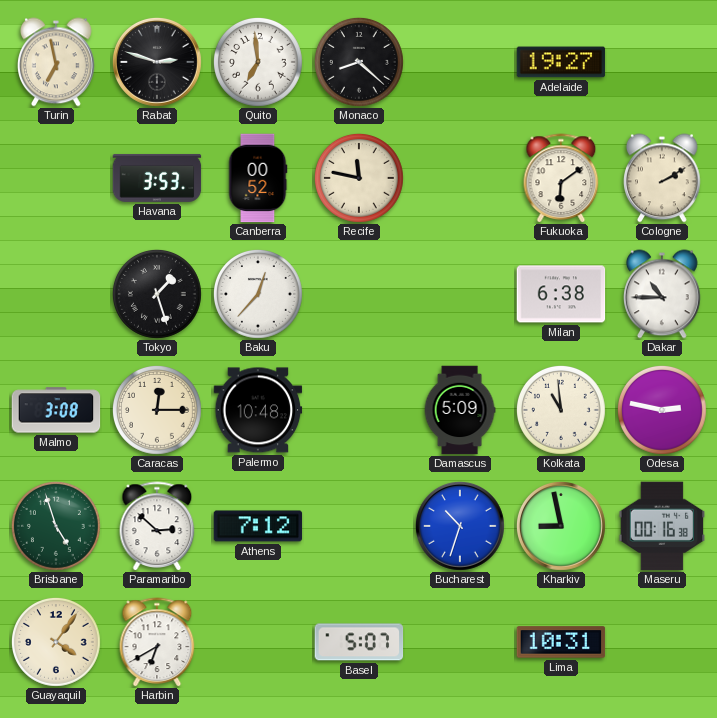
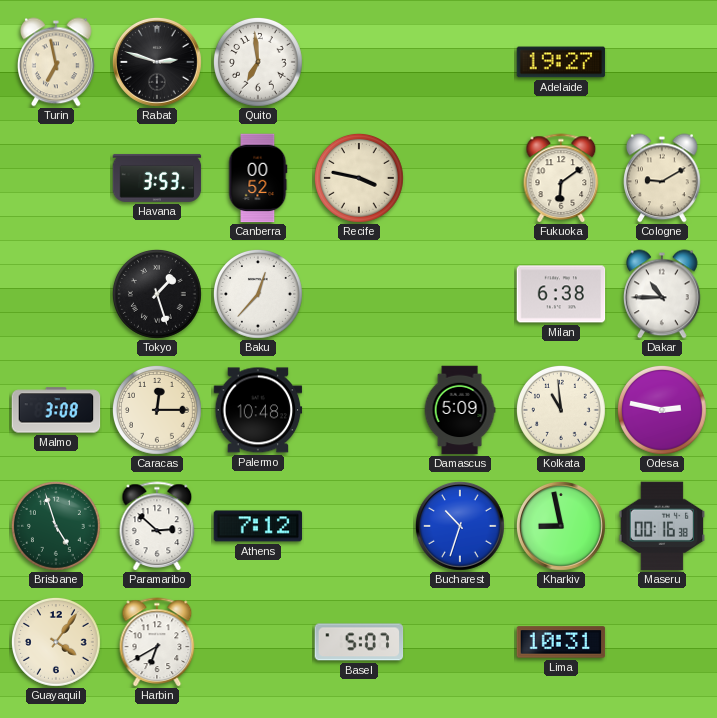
Monaco: 8:22 -> none (359, 62)
Recife: 11:47 -> 3:47 (359, 178)
Cologne: 2:10 -> 9:10 (663, 178)
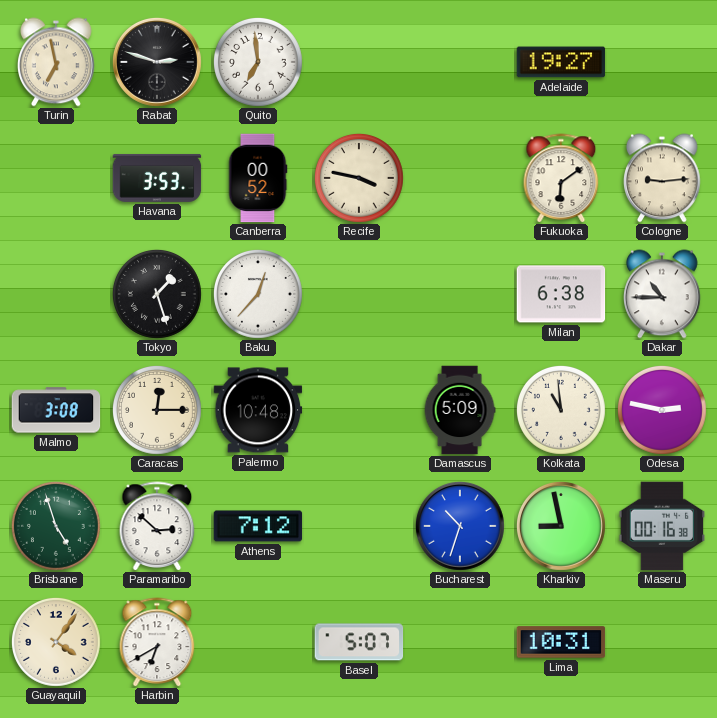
Cologne: 9:10 -> 9:14 (663, 178)
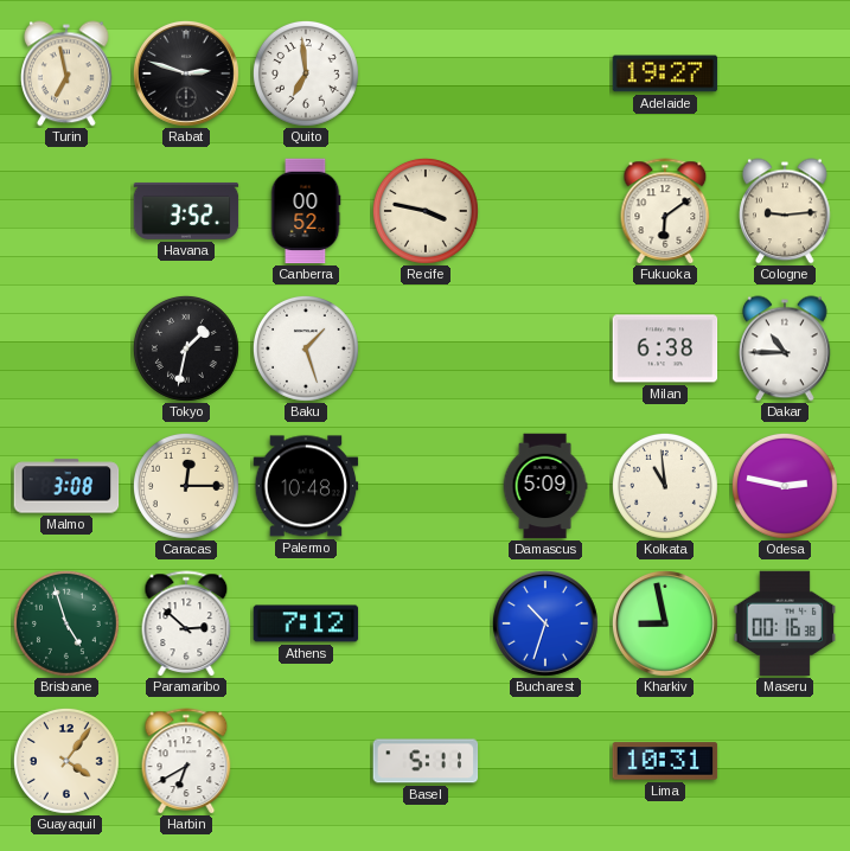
Havana: 3:53 -> 3:52 (186, 211)
Tokyo: 1:27 -> 1:32 (186, 348)
Baku: 12:37 -> 1:27 (306, 348)
Basel: 5:07 -> 5:11 (426, 761)
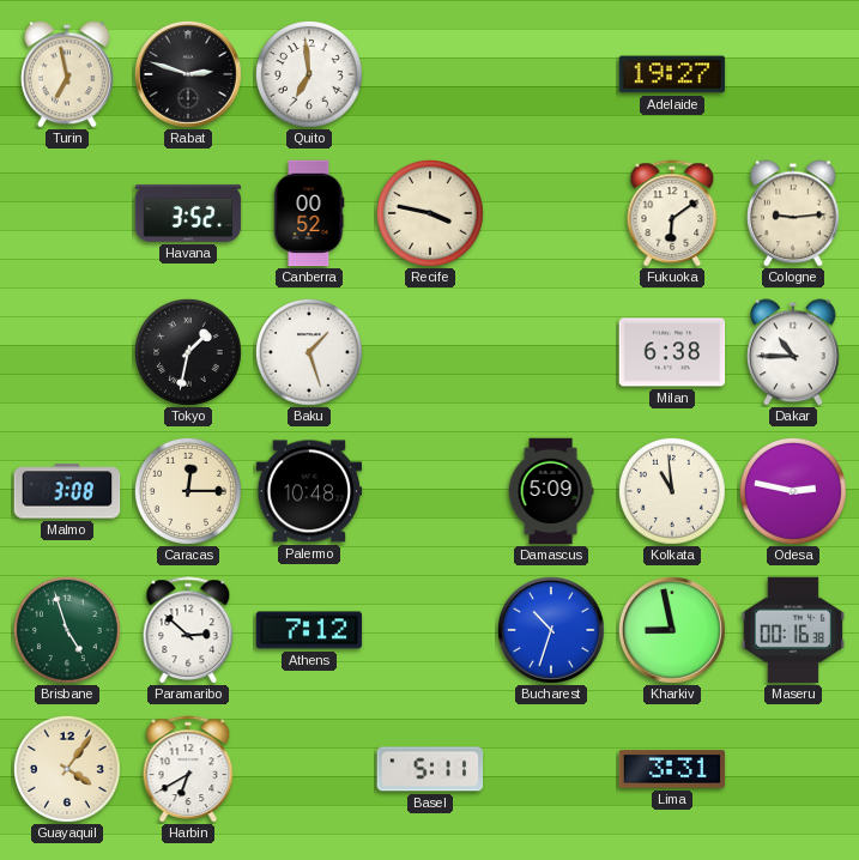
Lima: 10:31 -> 3:31 (672, 769)
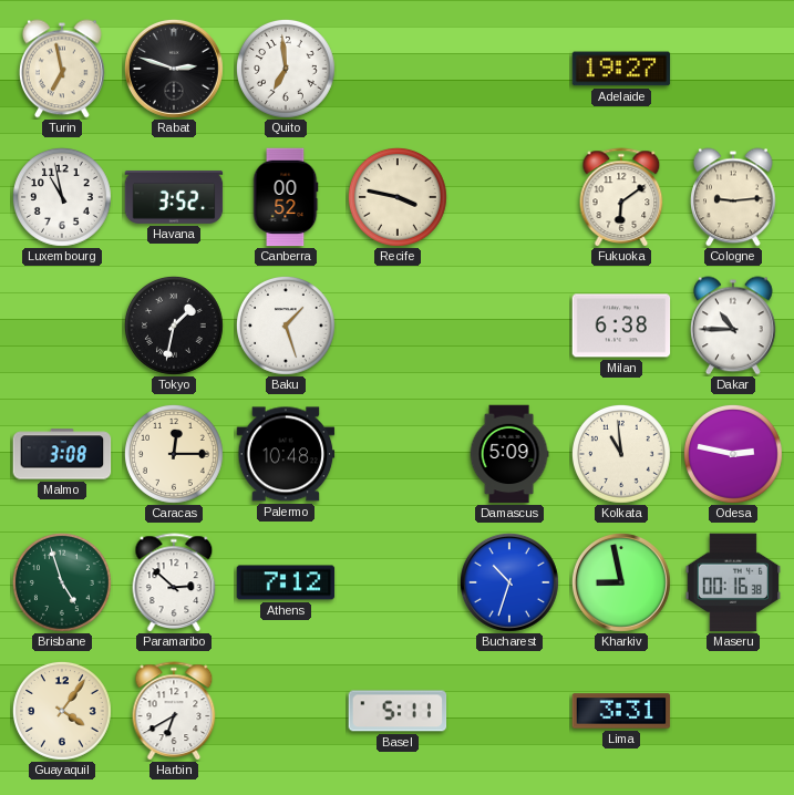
Luxembourg: none -> 10:58 (62, 197)
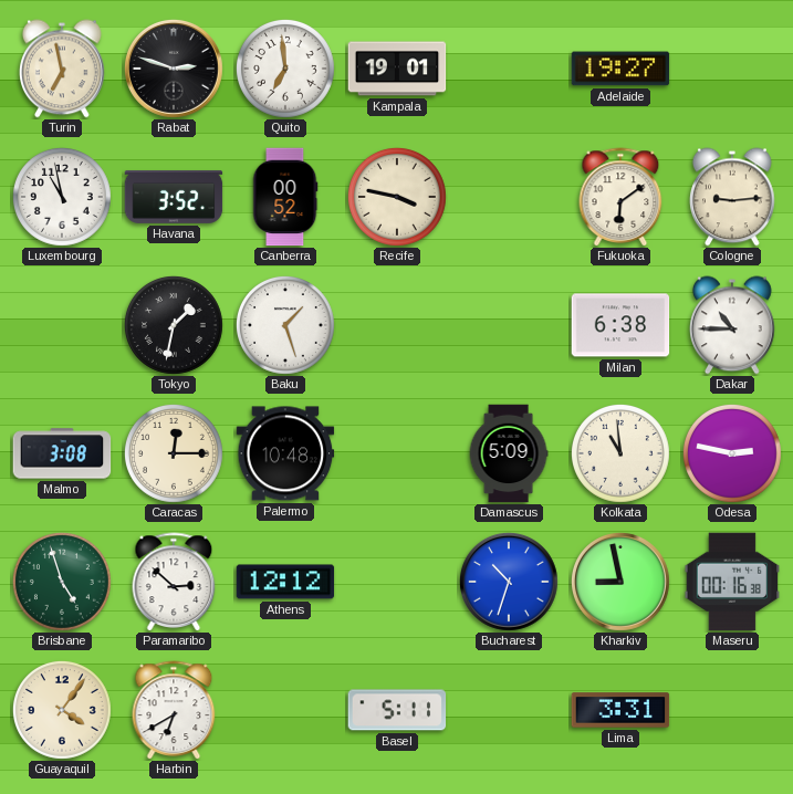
Kampala: none -> 19:01 (397, 69)
Athens: 7:12 -> 12:12 (285, 582)
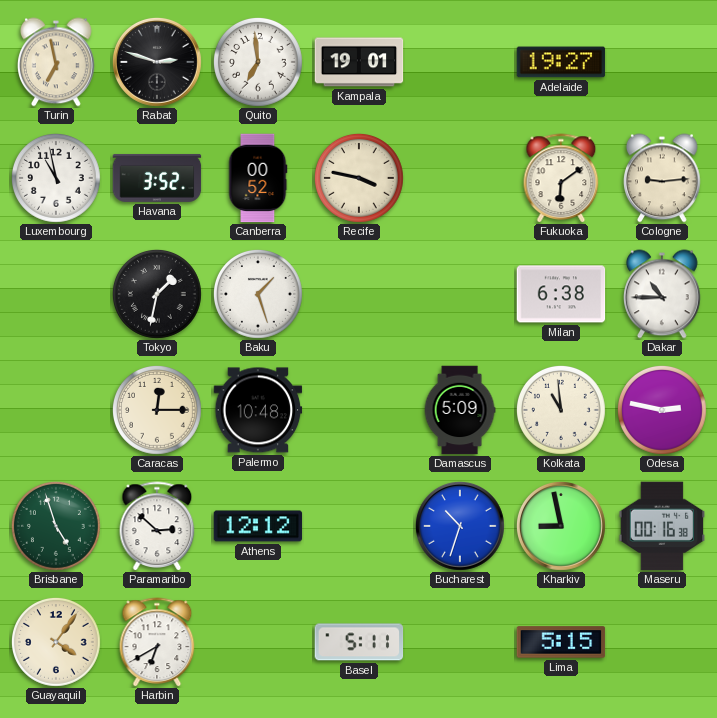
Malmo: 3:08 -> none (62, 453)
Lima: 3:31 -> 5:15 (561, 642)
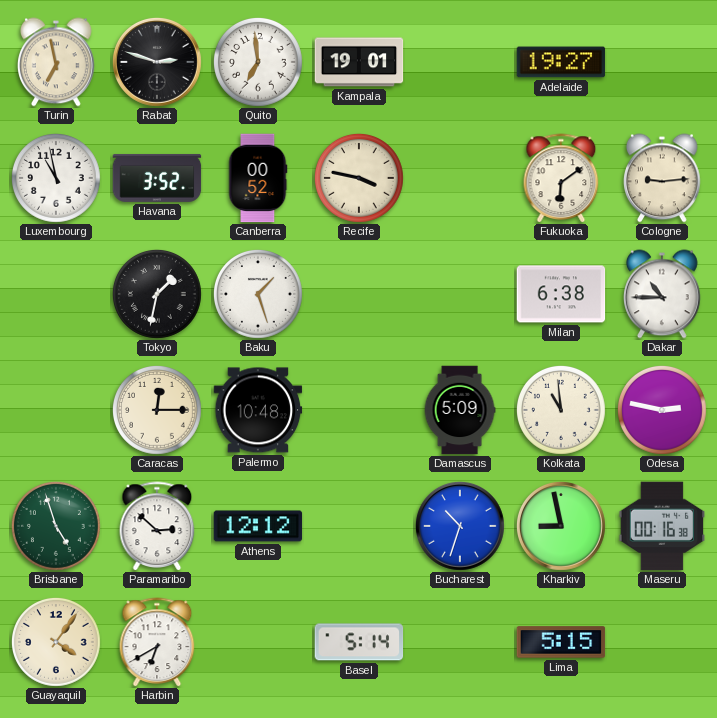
Basel: 5:11 -> 5:14 (359, 642)
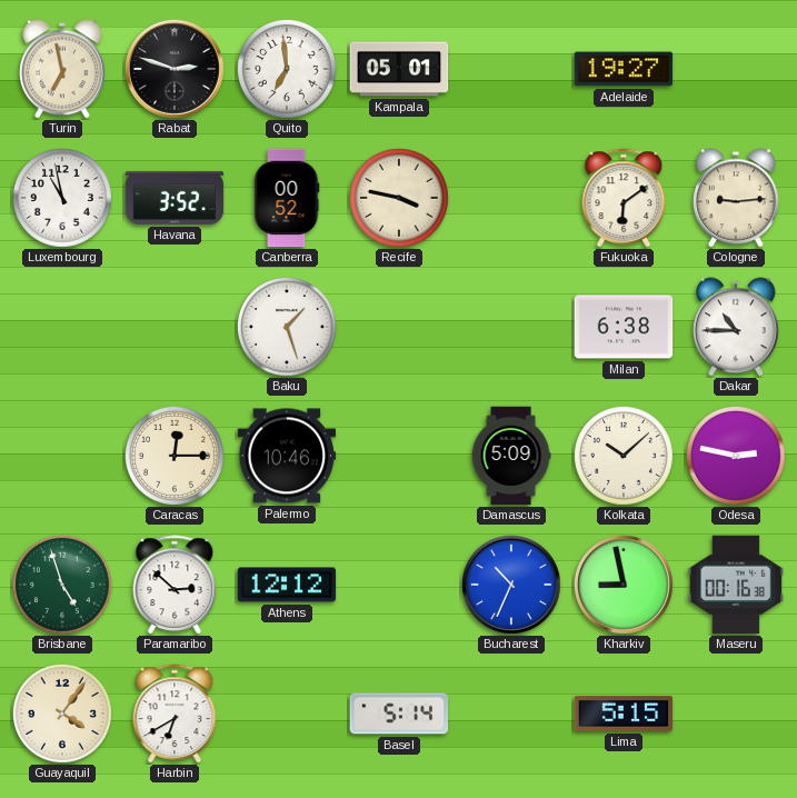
Kampala: 19:01 -> 05:01 (399, 69)
Tokyo: 1:32 -> none (157, 294)
Palermo: 10:48 -> 10:46 (287, 456)
Kolkata: 10:59 -> 10:08 (624, 456)
Bucharest: 10:33 -> 10:34 (511, 585)
